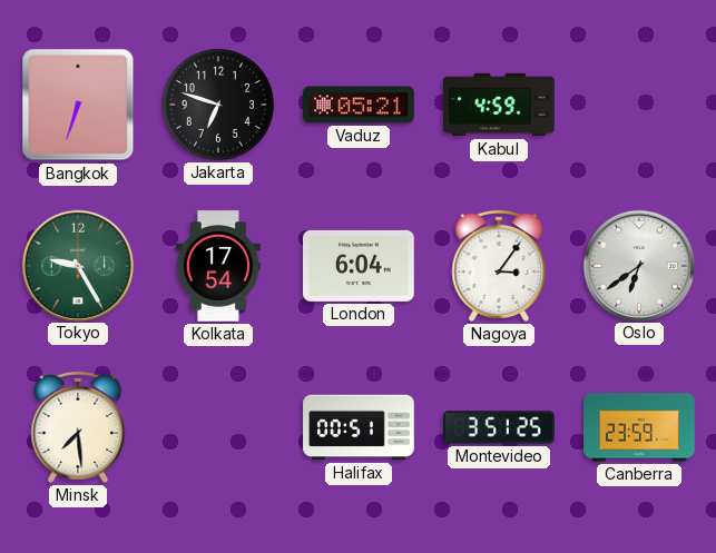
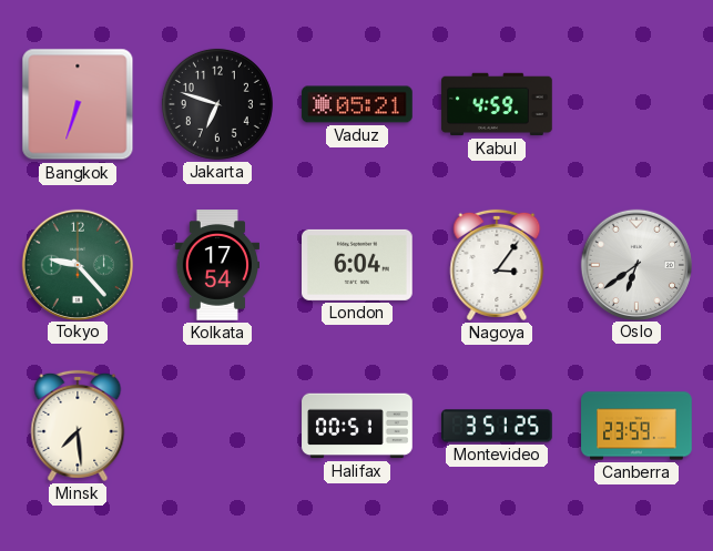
Tokyo: 9:25 -> 9:23 (77, 264)
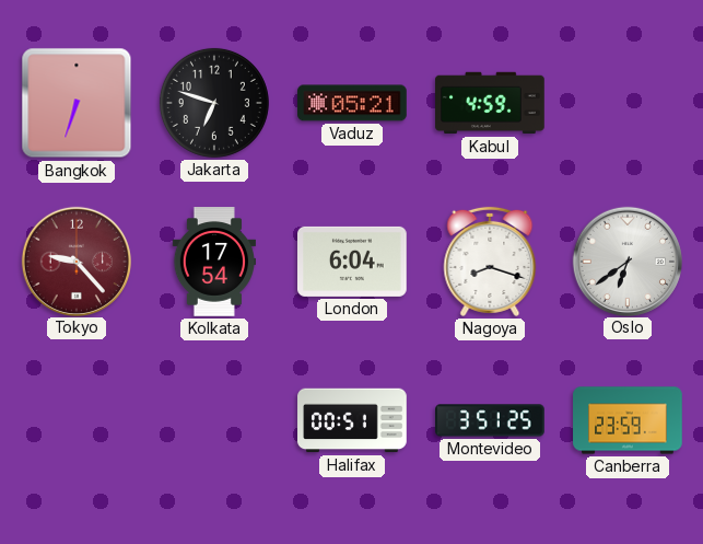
Tokyo dial: green -> burgundy (75, 261)
Nagoya: 3:06 -> 8:18 (490, 262)
Minsk: 7:29 -> none (78, 426)
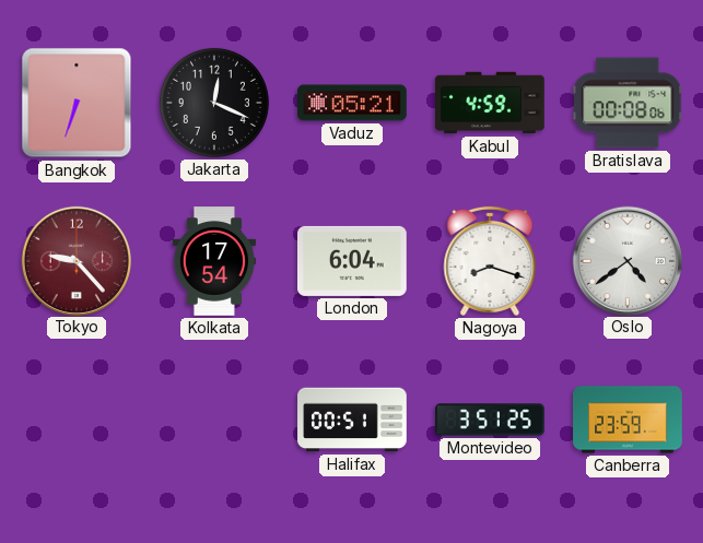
Jakarta: 6:48 -> 12:19 (214, 103)
Bratislava: none -> 00:08 (628, 103)
Oslo: 6:39 -> 4:39 (626, 260)
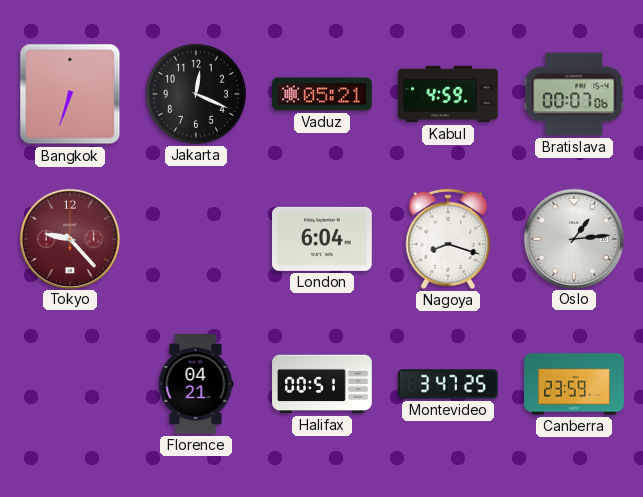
Bratislava: 00:08 -> 00:07 (574, 94)
Kolkata: 17:54 -> none (213, 261)
Oslo: 4:39 -> 1:14 (573, 238)
Florence: none -> 04:21 (196, 384)
Montevideo: 3:51 -> 3:47 (448, 384)
